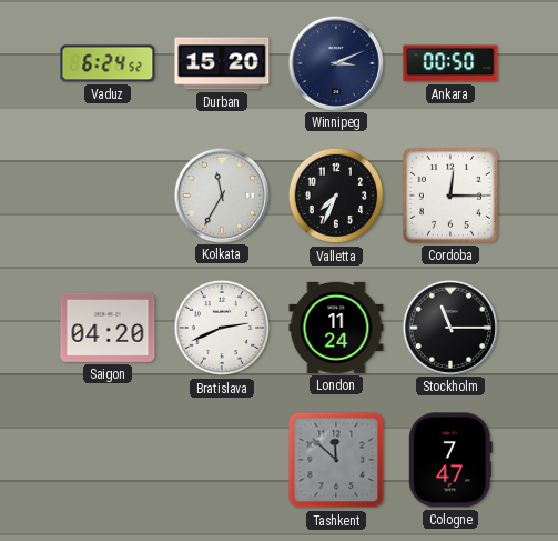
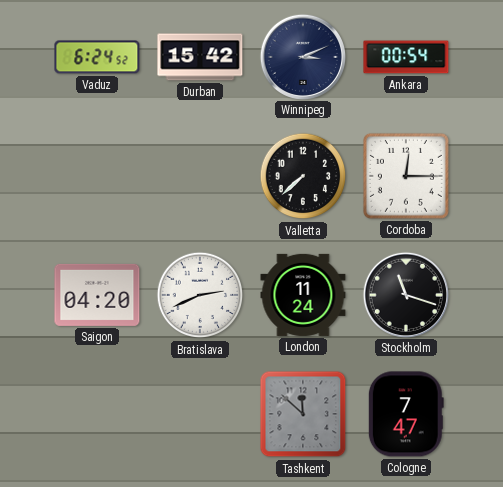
Durban: 15:20 -> 15:42 (200, 57)
Ankara: 00:50 -> 00:54 (406, 57)
Kolkata: 11:35 -> none (221, 194)
Valletta: 7:34 -> 7:38 (303, 176)
Stockholm: 11:15 -> 11:18 (405, 294)
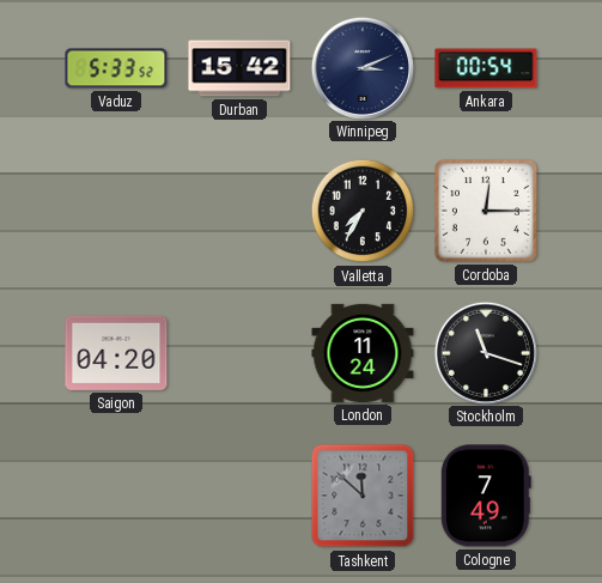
Vaduz: 6:24 -> 5:33 (116, 68)
Valletta: 7:38 -> 7:35 (363, 211)
Bratislava: 2:41 -> none (200, 295)
Cologne: 7:47 -> 7:49 (486, 496)
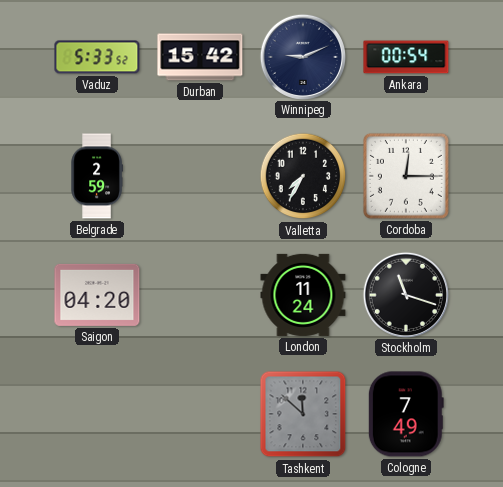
Winnipeg: 3:11 -> 9:11 (302, 56)
Belgrade: none -> 2:59 (97, 176)
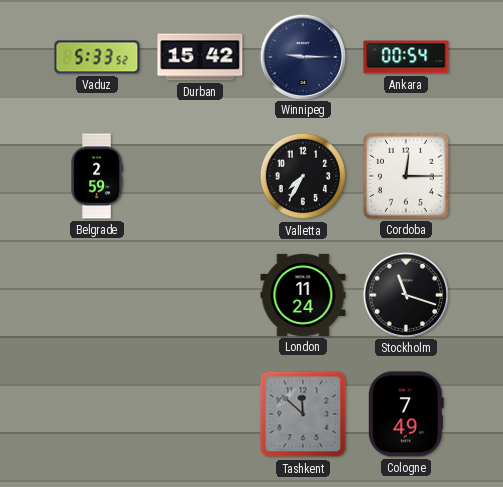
Winnipeg: 9:11 -> 9:15 (302, 56)
Saigon: 04:20 -> none (97, 295)
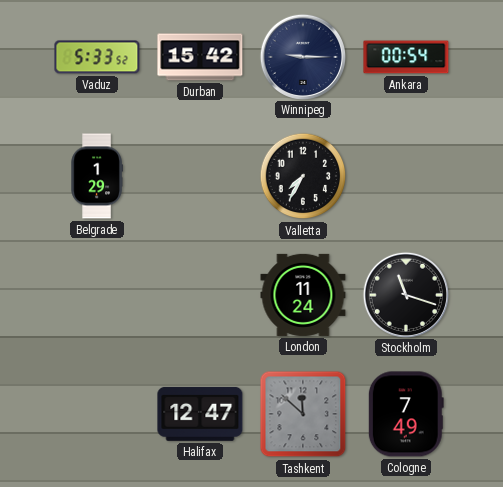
Belgrade: 2:59 -> 1:29 (97, 176)
Cordoba: 12:15 -> none (406, 176)
Halifax: none -> 12:47 (200, 414)
